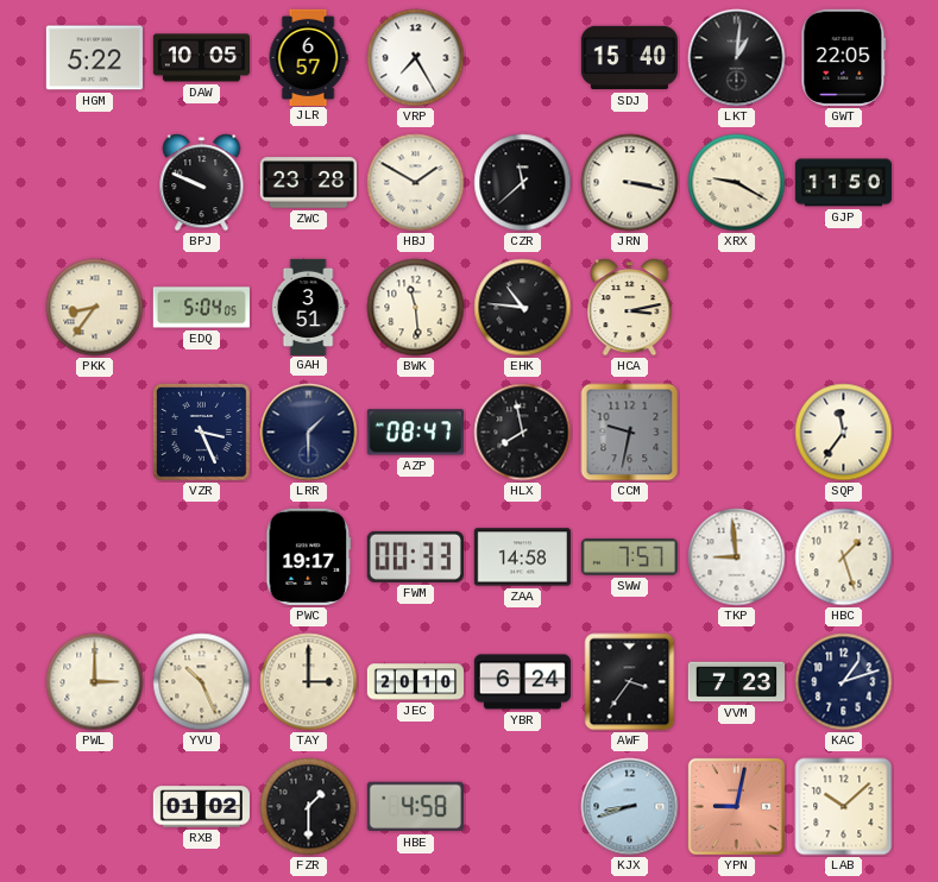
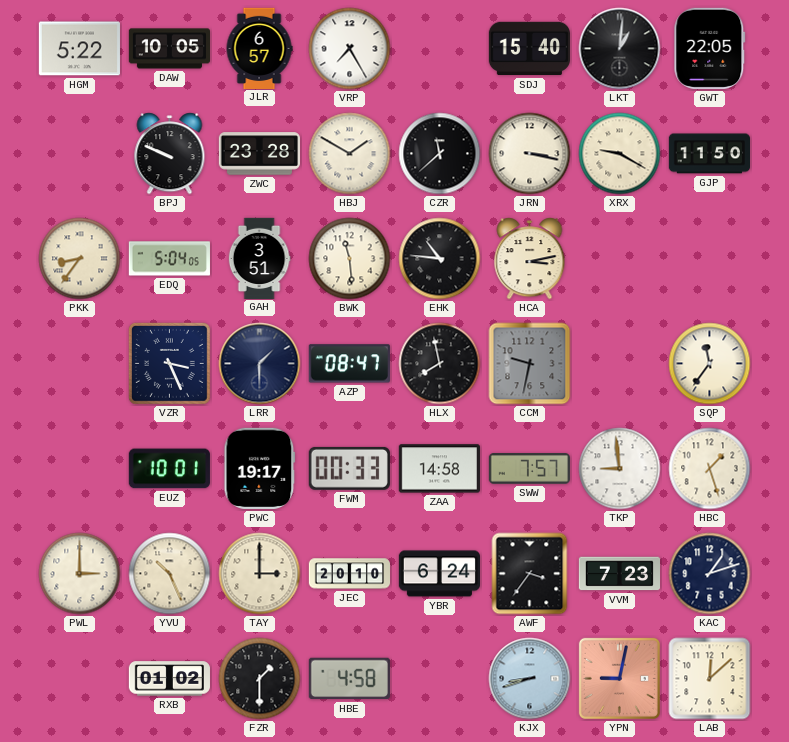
EUZ: none -> 10:01 (169, 469)
LAB: 10:08 -> 12:08 (710, 679)
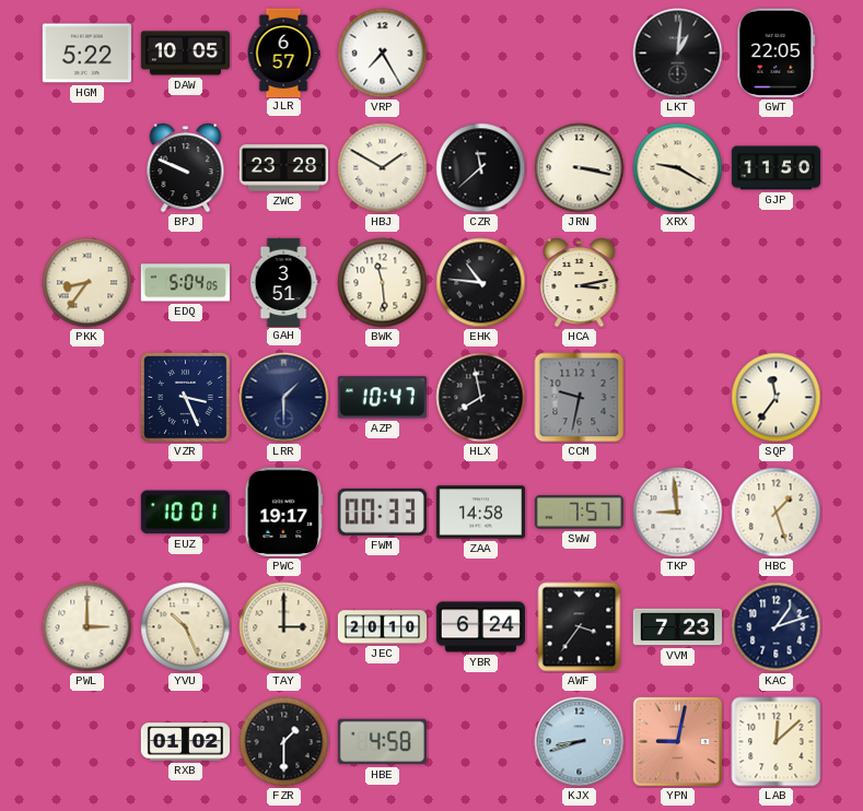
SDJ: 15:40 -> none (529, 49)
AZP: 08:47 -> 10:47 (382, 398)
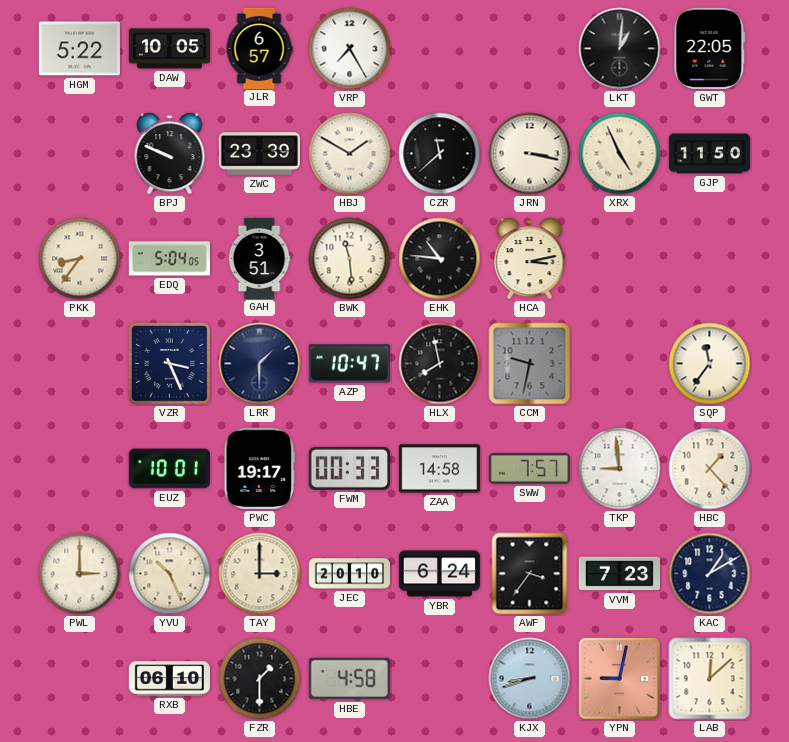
ZWC: 23:28 -> 23:39 (259, 154)
XRX: 9:20 -> 4:56 (620, 154)
HBC: 1:27 -> 1:23 (710, 469)
KAC: 1:12 -> 1:10 (710, 574)
RXB: 01:02 -> 06:10 (169, 679)
